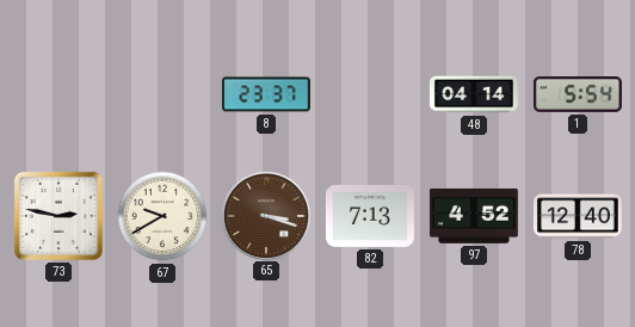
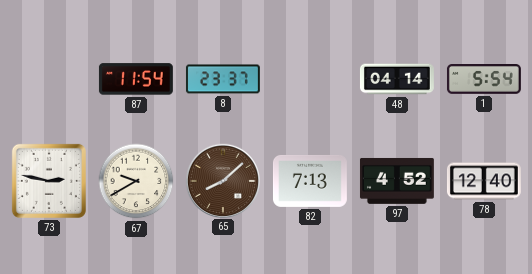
87: none -> 11:54 (136, 79)
65: 3:18 -> 8:08 (222, 180)
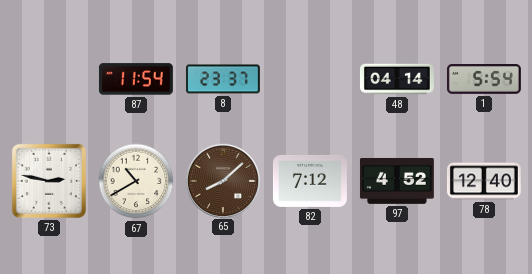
67: 9:40 -> 10:40 (136, 181)
82: 7:13 -> 7:12 (310, 181)
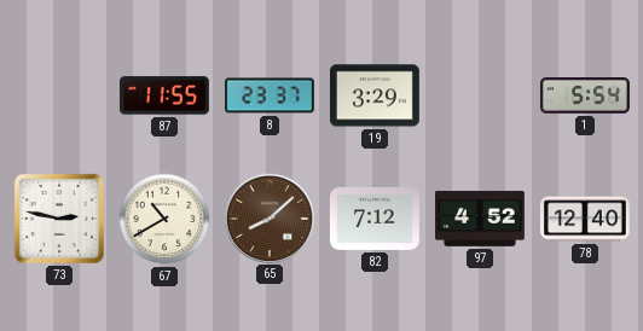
87: 11:54 -> 11:55 (164, 95)
19: none -> 3:29 (375, 95)
48: 04:14 -> none (397, 79)
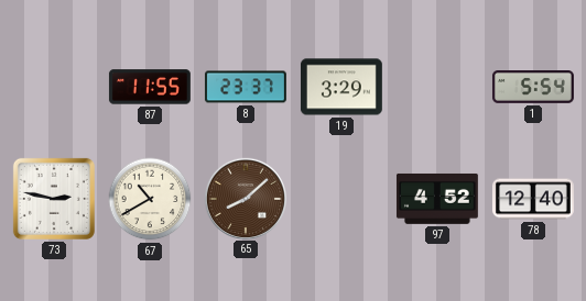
82: 7:12 -> none (375, 219)
